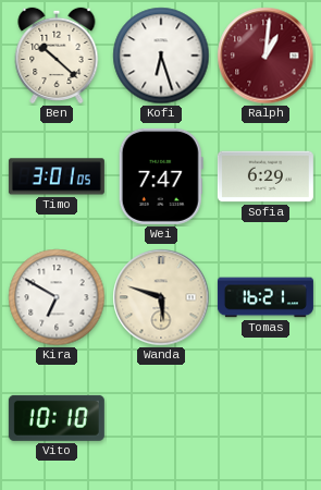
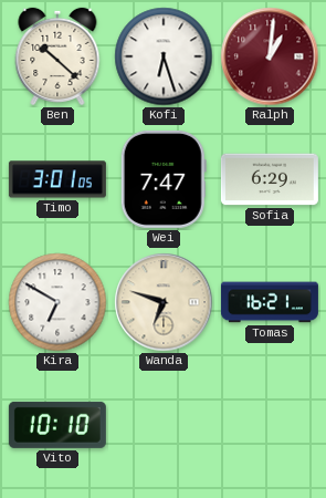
Wanda: 5:48 -> 6:48 (164, 302)
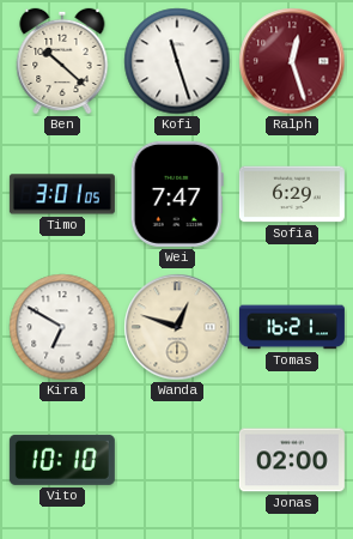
Kofi: 6:27 -> 11:27 (177, 61)
Ralph: 1:01 -> 12:27 (292, 61)
Wanda: 6:48 -> 12:48 (177, 327)
Jonas: none -> 02:00 (292, 460)
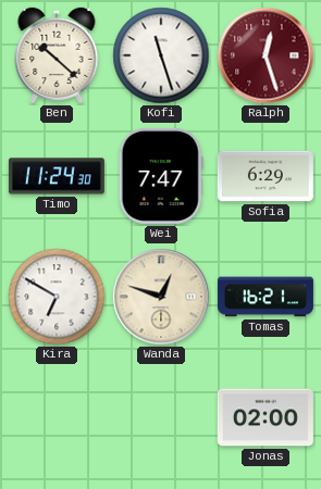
Timo: 3:01 -> 11:24 (57, 176)
Vito: 10:10 -> none (62, 460)
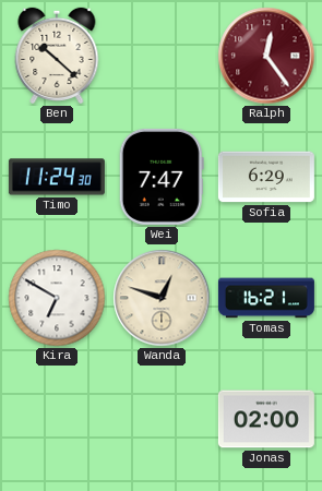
Kofi: 11:27 -> none (161, 55)
Ralph: 12:27 -> 12:24 (266, 56)
